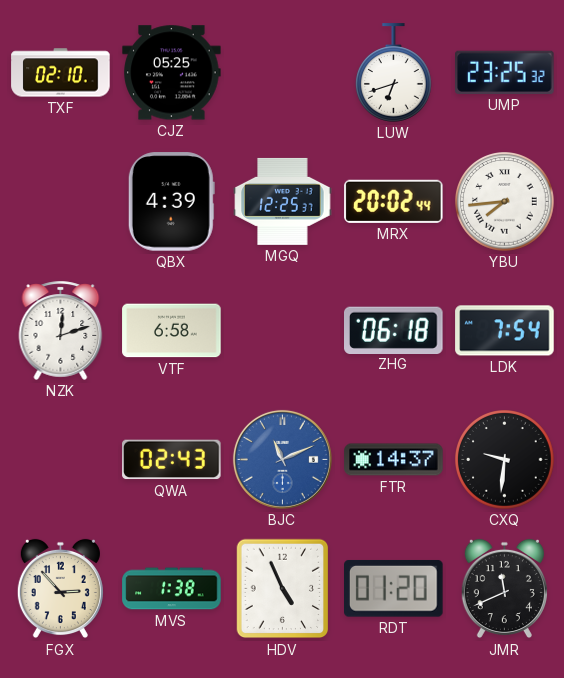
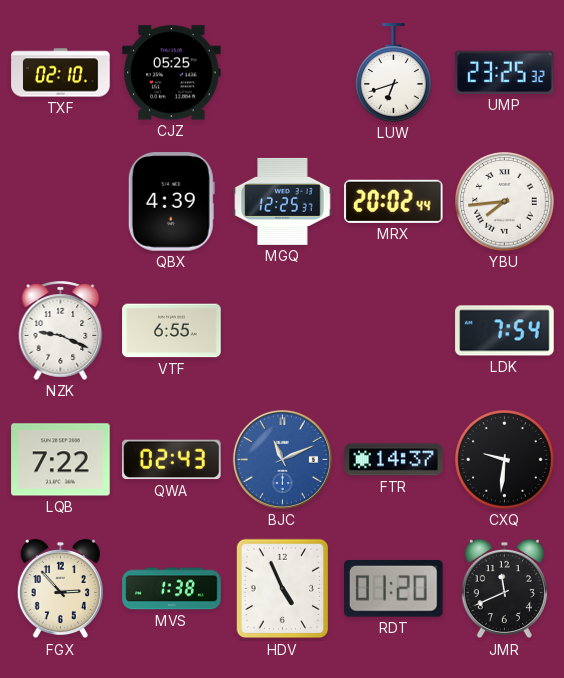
NZK: 12:12 -> 9:19 (61, 330)
VTF: 6:58 -> 6:55 (172, 331)
ZHG: 06:18 -> none (394, 330)
LQB: none -> 7:22 (61, 460)
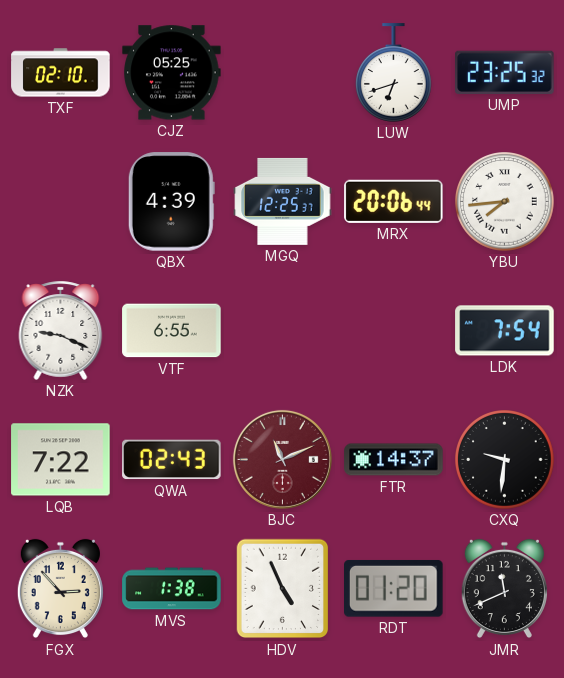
MRX: 20:02 -> 20:06 (394, 201)
BJC dial: blue -> burgundy (282, 459)
